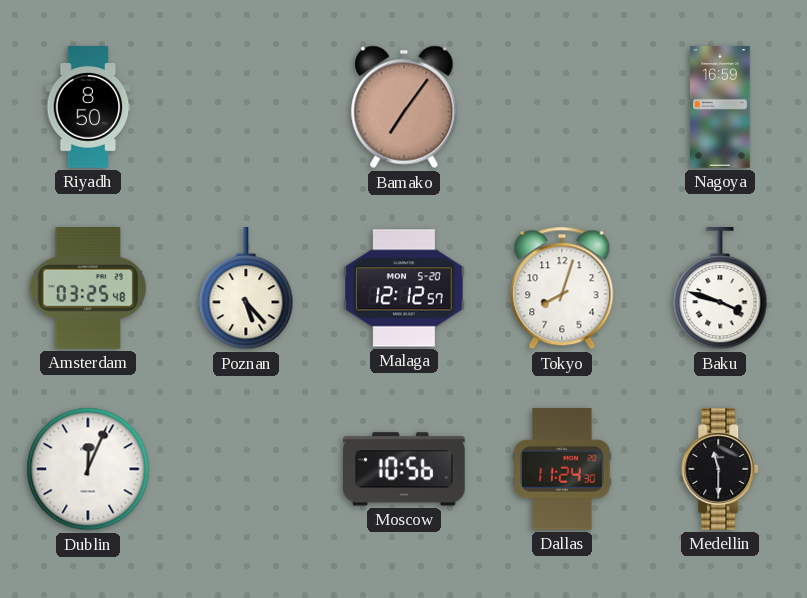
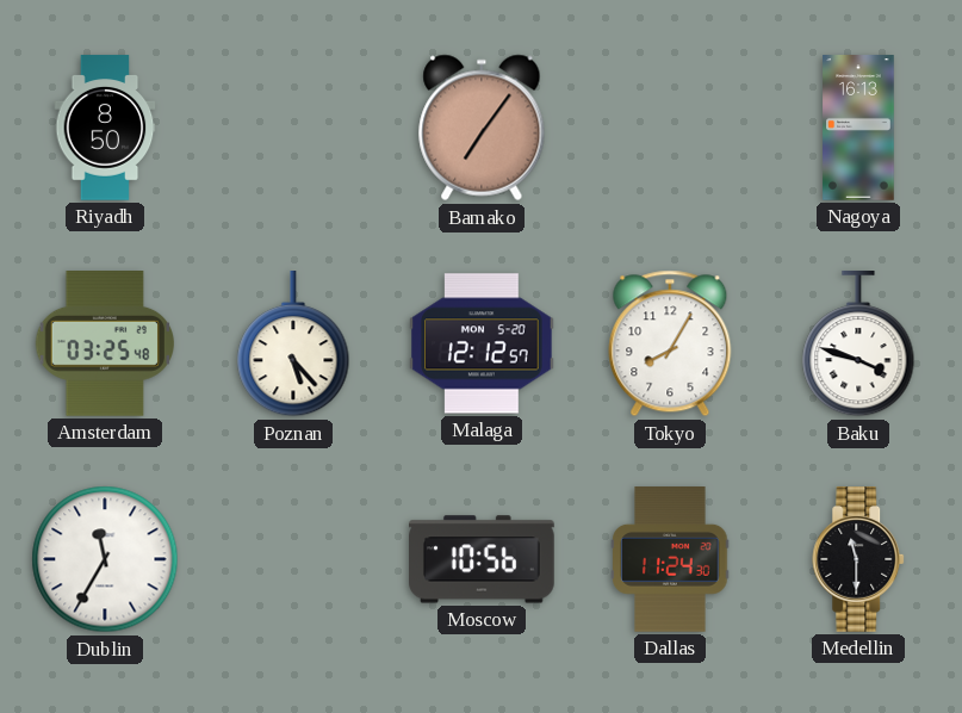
Nagoya: 16:59 -> 16:13 (858, 128)
Tokyo: 8:03 -> 8:05 (670, 343)
Dublin: 12:04 -> 11:35 (105, 559)
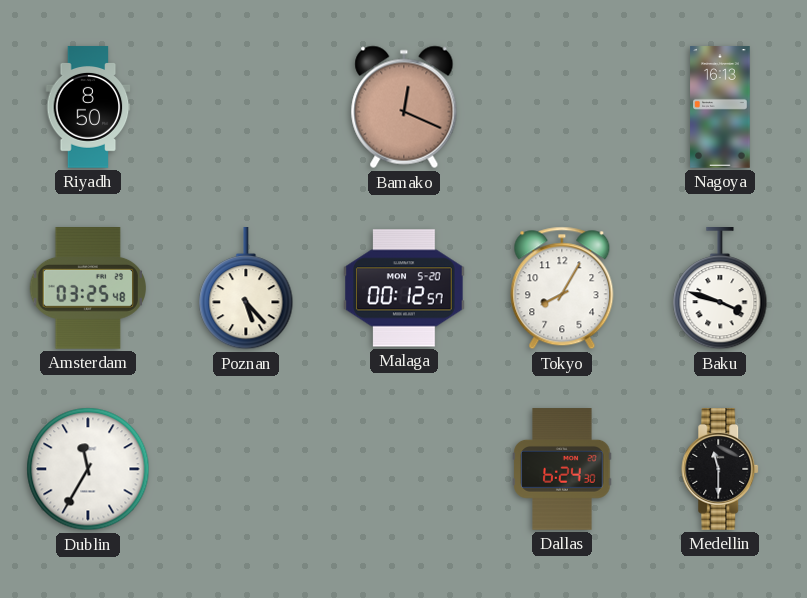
Bamako: 7:06 -> 12:19 (404, 107)
Malaga: 12:12 -> 00:12 (405, 288)
Moscow: 10:56 -> none (483, 559)
Dallas: 11:24 -> 6:24 (562, 469)
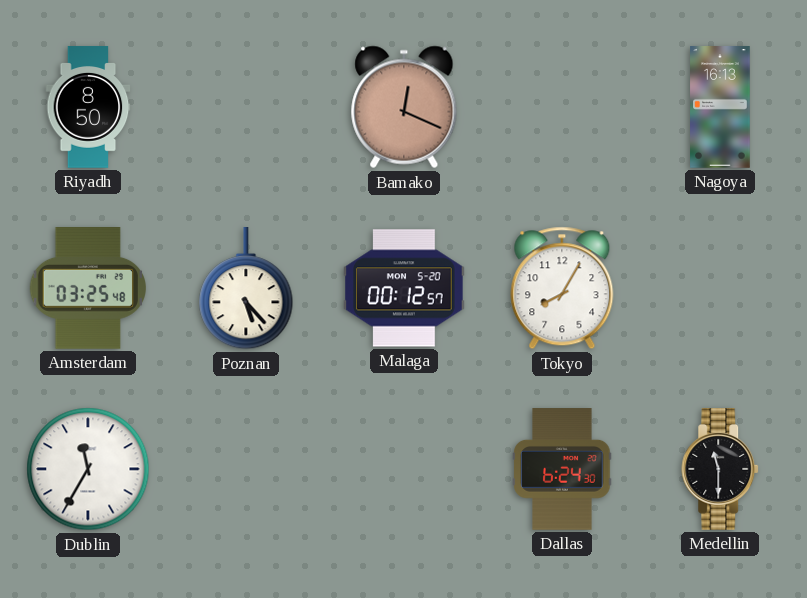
Baku: 3:48 -> none (720, 289)
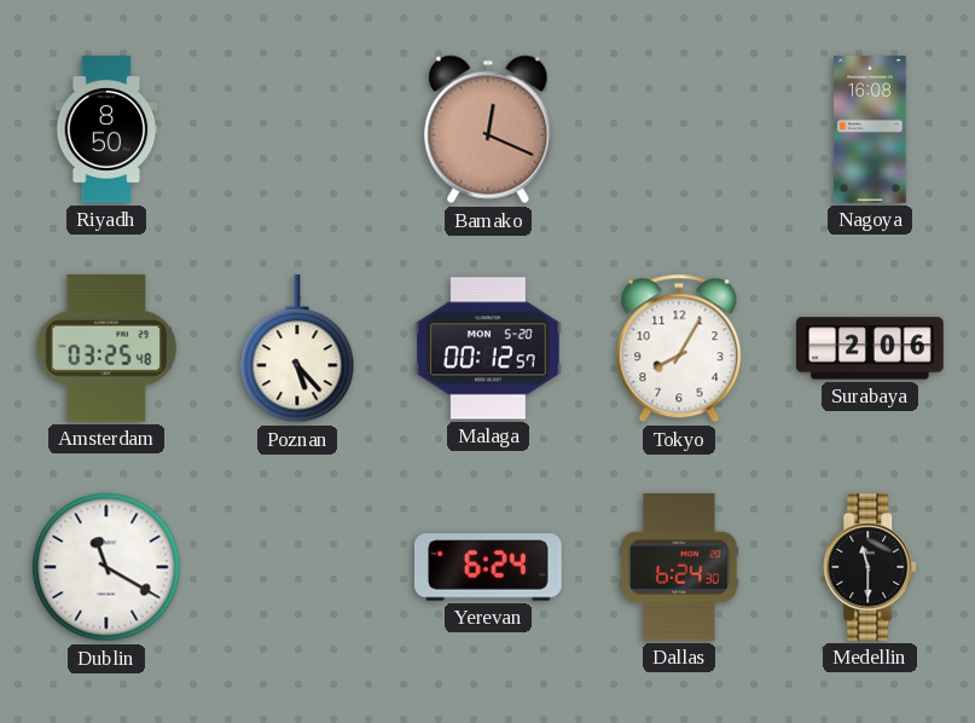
Nagoya: 16:13 -> 16:08 (870, 129)
Surabaya: none -> 2:06 (870, 348)
Dublin: 11:35 -> 11:20 (106, 567)
Yerevan: none -> 6:24 (489, 567)
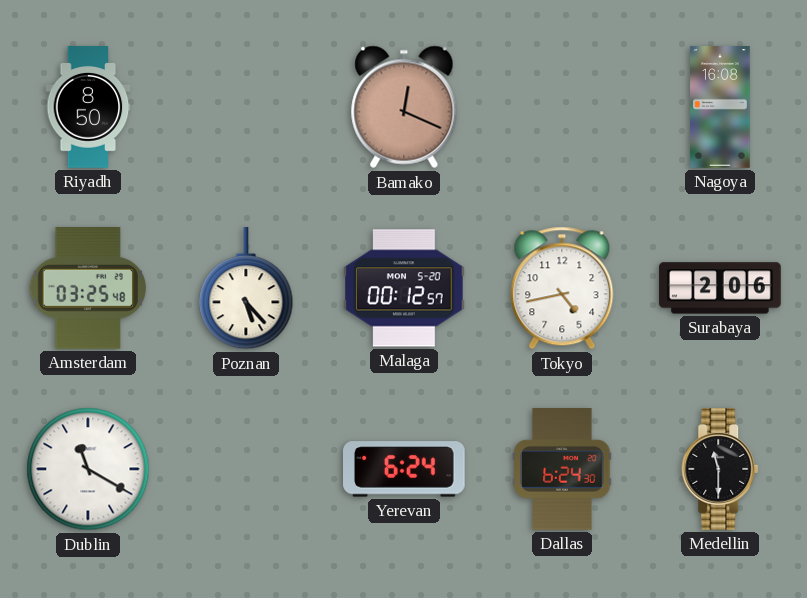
Tokyo: 8:05 -> 4:43 (562, 288)
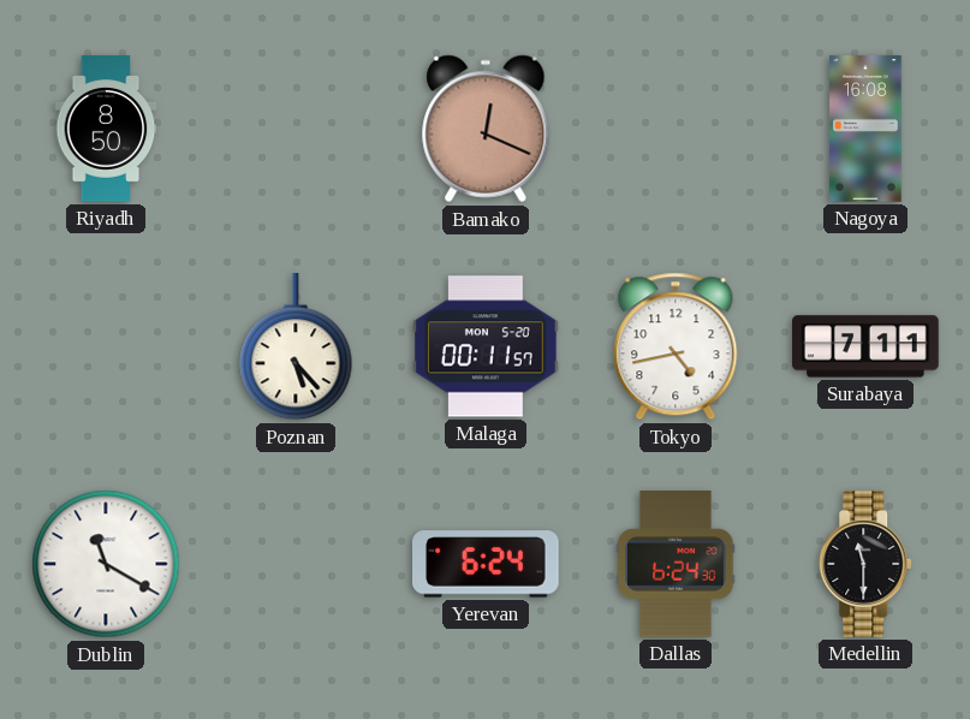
Amsterdam: 03:25 -> none (87, 289)
Malaga: 00:12 -> 00:11 (487, 346)
Surabaya: 2:06 -> 7:11 (865, 346)
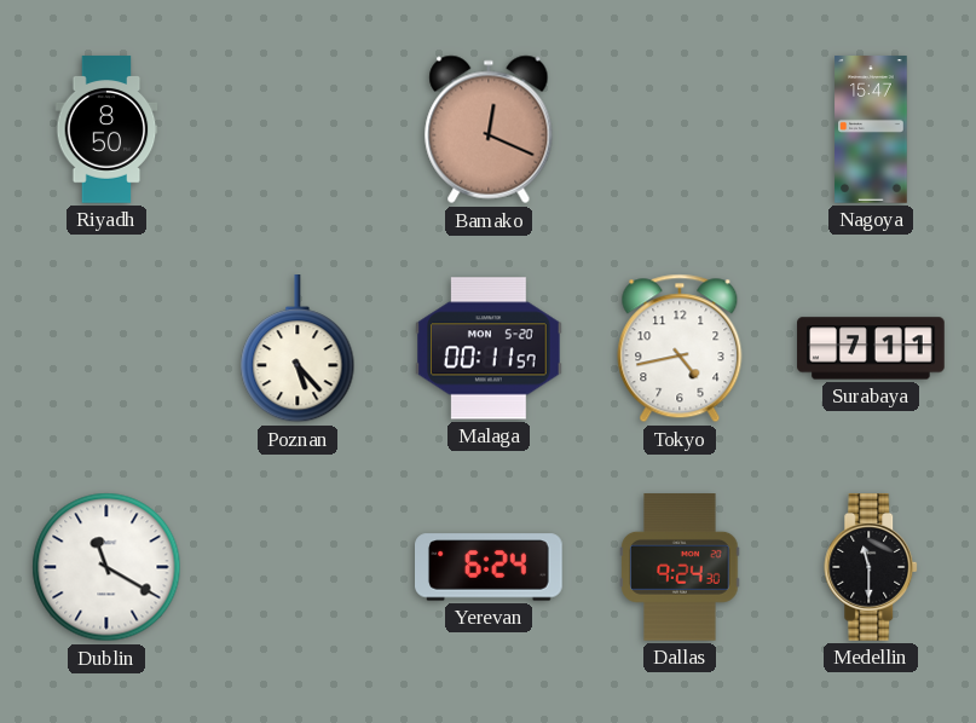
Nagoya: 16:08 -> 15:47 (871, 129)
Dallas: 6:24 -> 9:24 (680, 567)
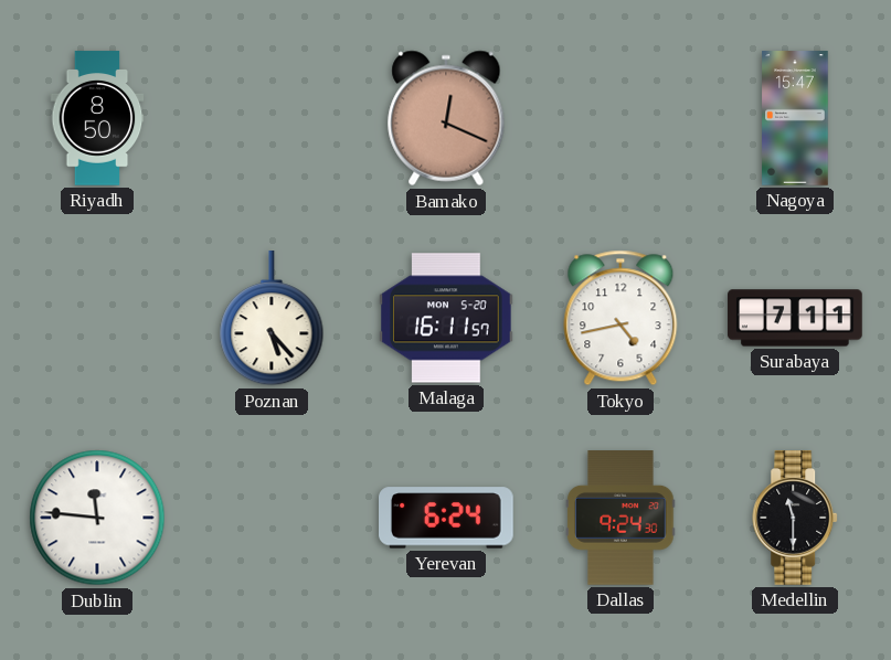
Malaga: 00:11 -> 16:11 (447, 318)
Dublin: 11:20 -> 11:46 (97, 518)
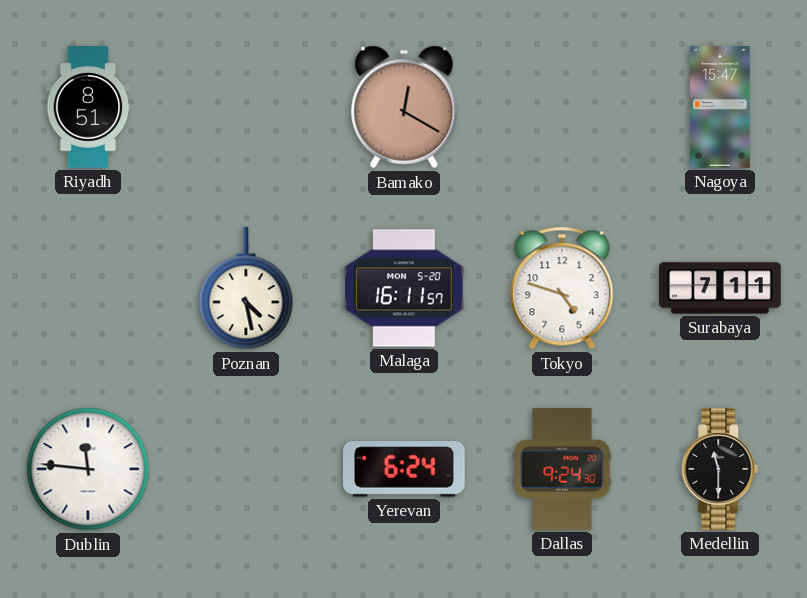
Riyadh: 8:50 -> 8:51 (88, 107)
Bamako: 12:19 -> 12:20 (404, 107)
Poznan: 5:23 -> 4:28 (246, 289)
Tokyo: 4:43 -> 4:48 (562, 288)
